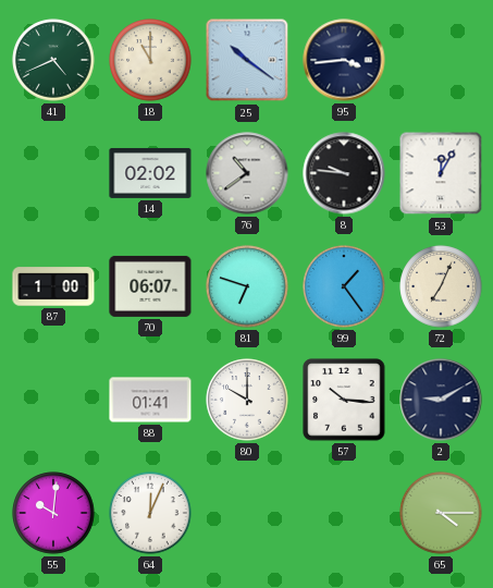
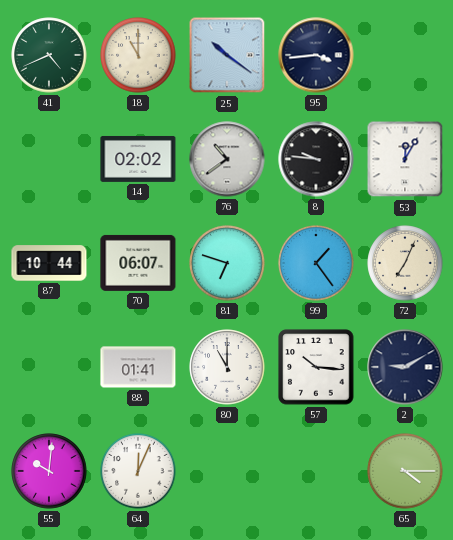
87: 1:00 -> 10:44 (49, 263)
80: 10:00 -> 11:00 (227, 367)
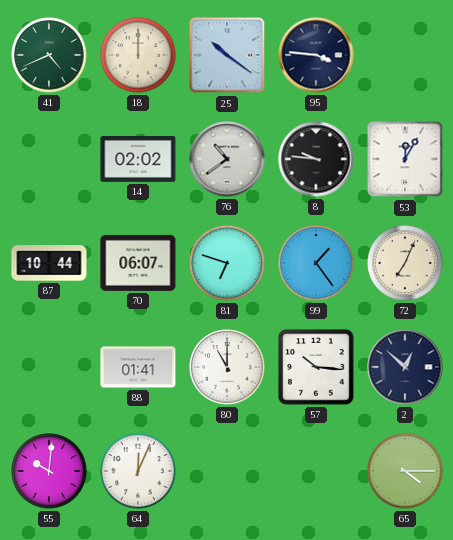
18: 11:00 -> 12:00 (138, 55)
95: 3:44 -> 3:46 (316, 55)
2: 9:10 -> 12:52 (405, 367)
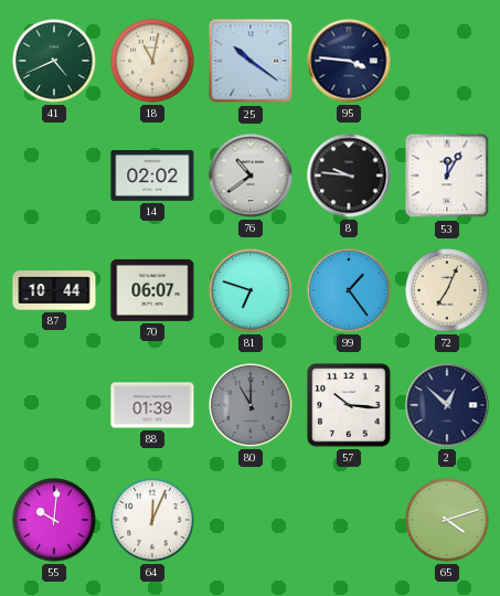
18: 12:00 -> 11:02 (152, 61)
88: 01:41 -> 01:39 (152, 405)
80 dial: white -> grey (251, 405)
65: 4:15 -> 4:12 (447, 520)
